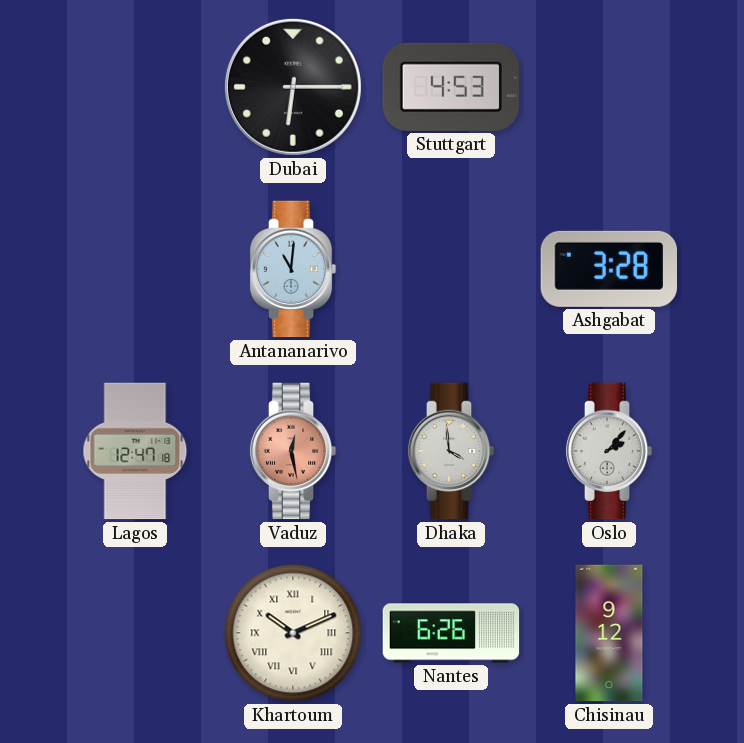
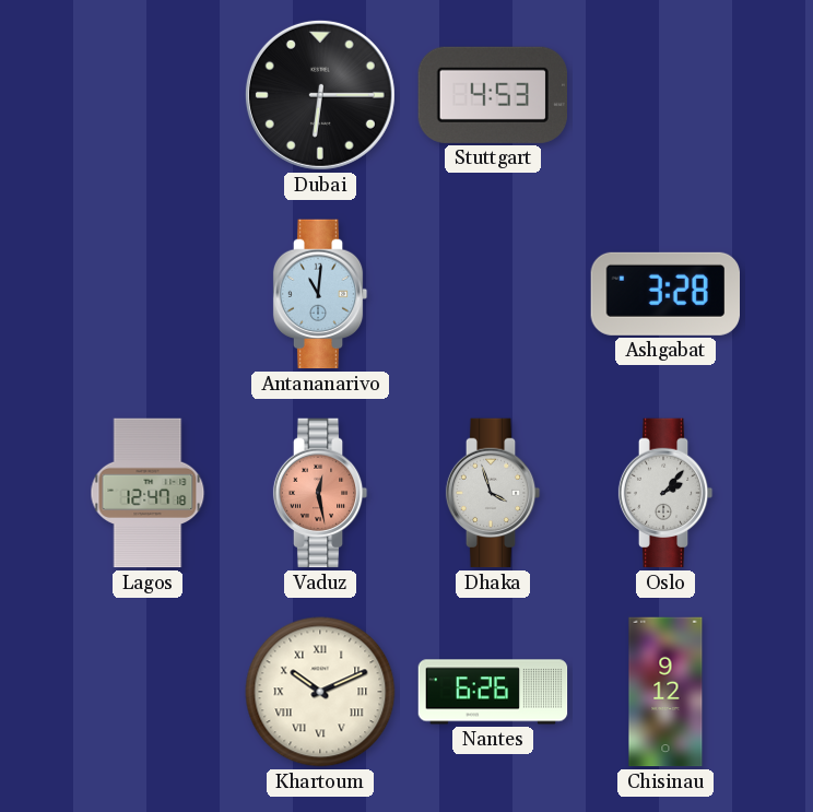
Dhaka: 3:59 -> 3:57 (493, 493)
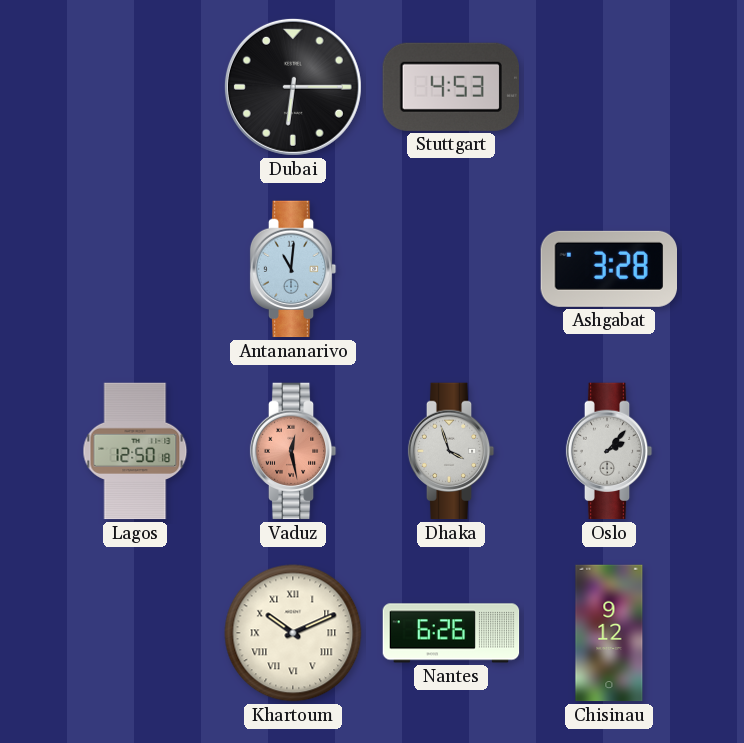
Lagos: 12:47 -> 12:50 (135, 451)
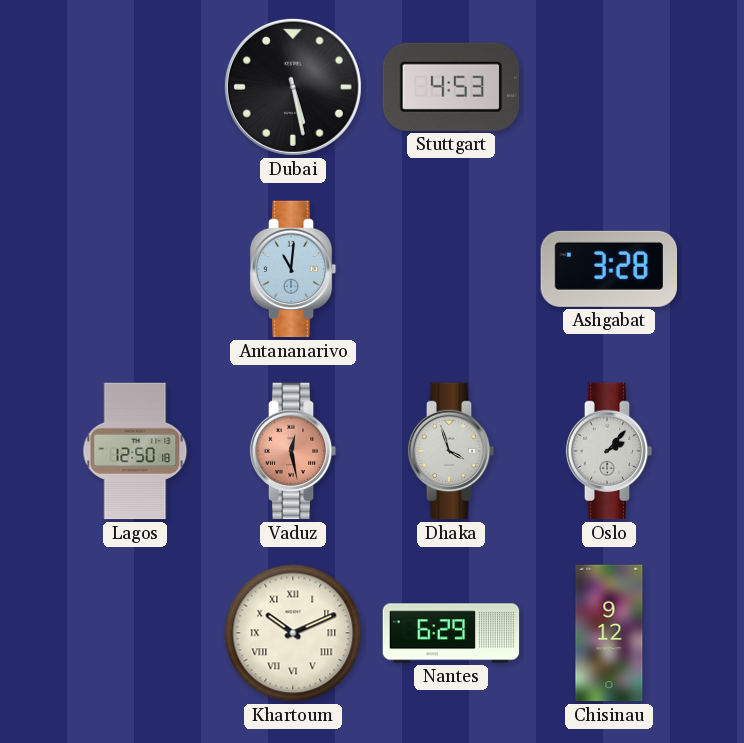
Dubai: 6:15 -> 5:28 (293, 87)
Nantes: 6:26 -> 6:29 (451, 633)
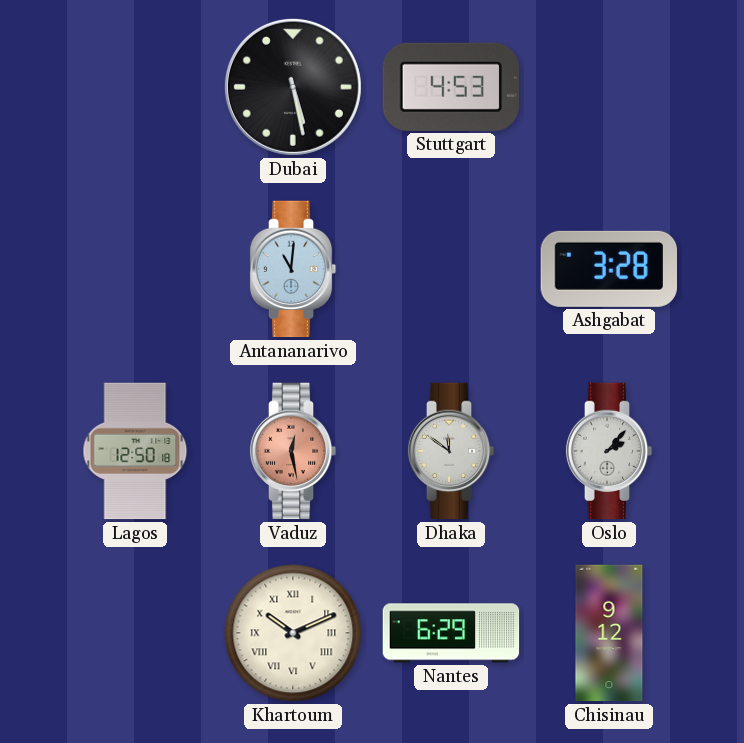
Dhaka: 3:57 -> 11:51 (451, 451)
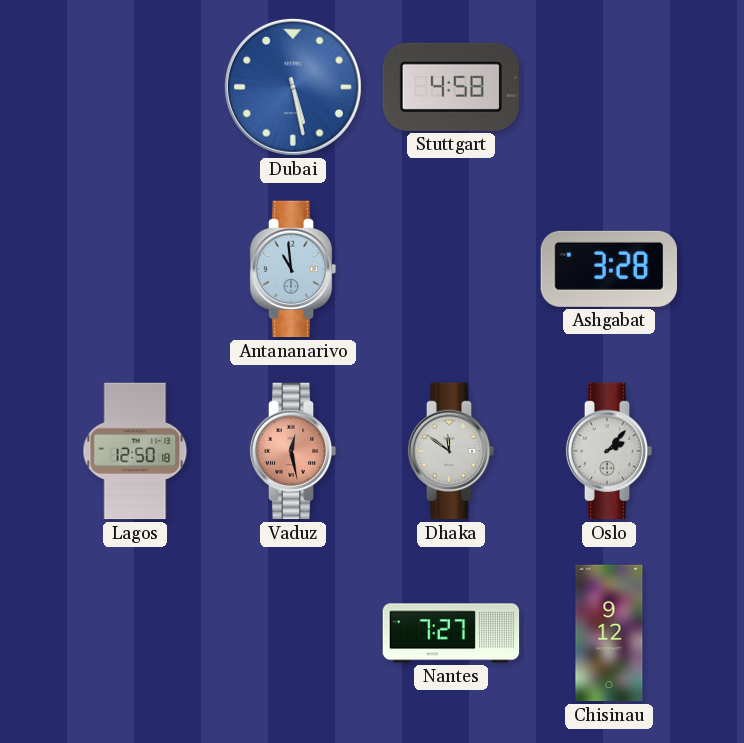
Dubai dial: black -> blue (293, 87)
Stuttgart: 4:53 -> 4:58 (451, 87)
Antananarivo: 11:01 -> 10:59 (293, 269)
Khartoum: 10:11 -> none (293, 633)
Nantes: 6:29 -> 7:27 (451, 633)
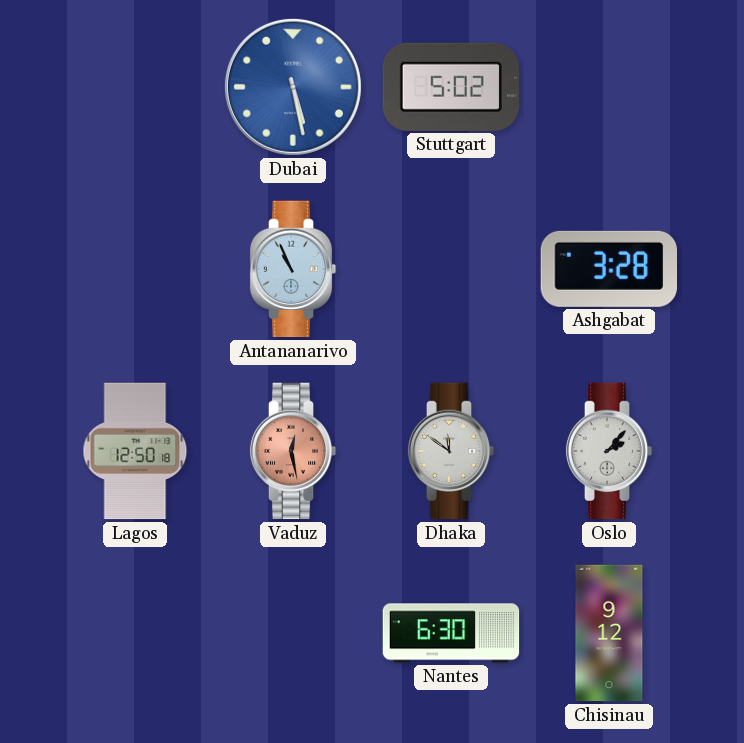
Stuttgart: 4:58 -> 5:02 (451, 87)
Antananarivo: 10:59 -> 10:56 (293, 269)
Nantes: 7:27 -> 6:30 (451, 633)
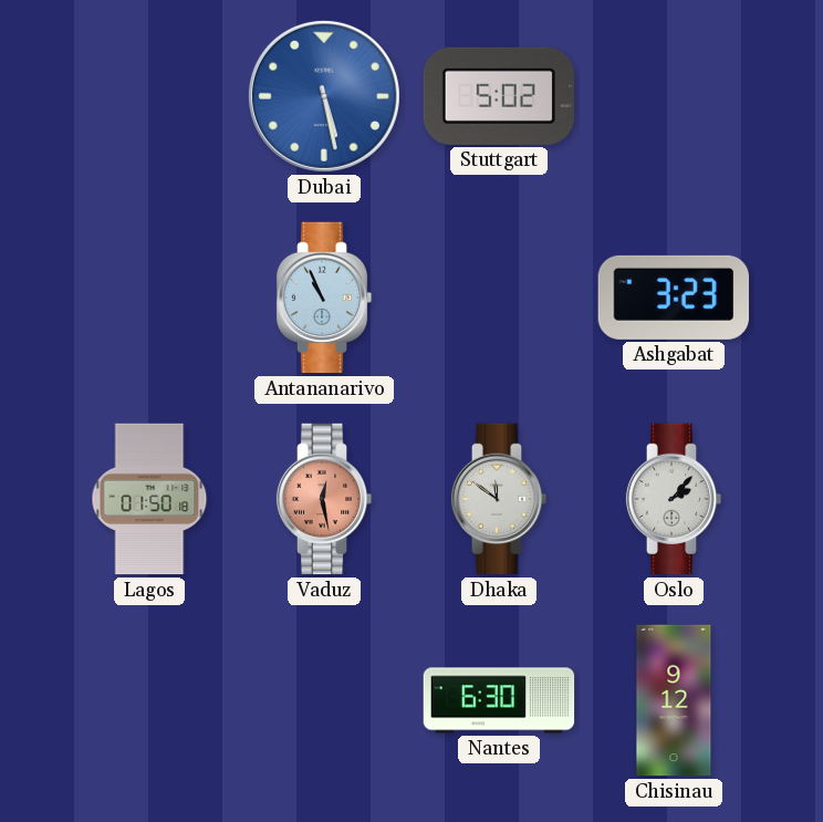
Ashgabat: 3:28 -> 3:23 (673, 298)
Lagos: 12:50 -> 01:50 (149, 499)
